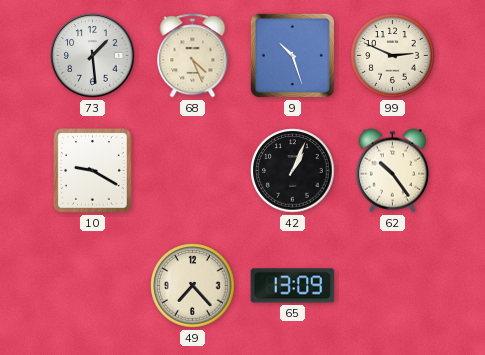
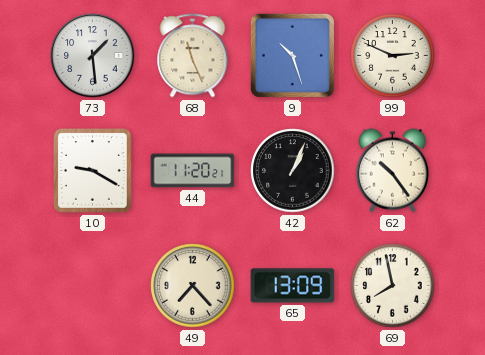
68: 4:26 -> 11:26 (193, 56)
44: none -> 11:20 (193, 171)
69: none -> 7:58 (393, 286)
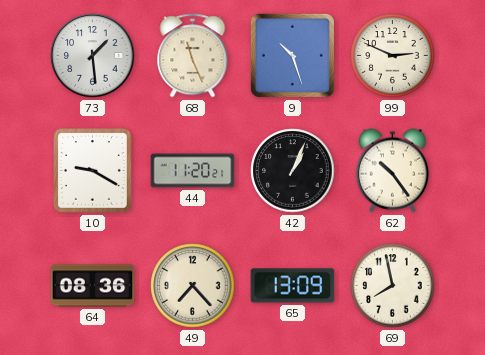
64: none -> 08:36 (93, 286)
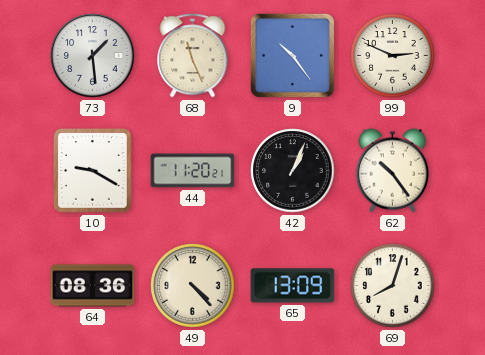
9: 10:27 -> 10:24 (292, 55)
49: 7:23 -> 4:23 (193, 286)
69: 7:58 -> 8:03 (393, 286)
